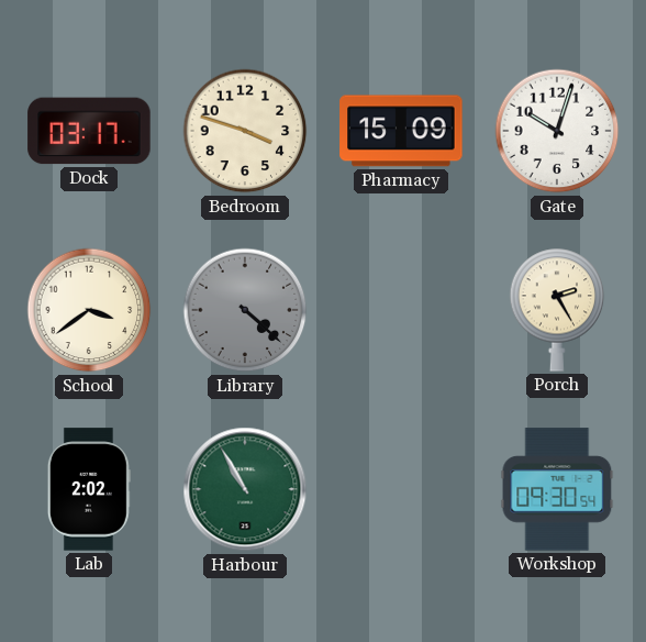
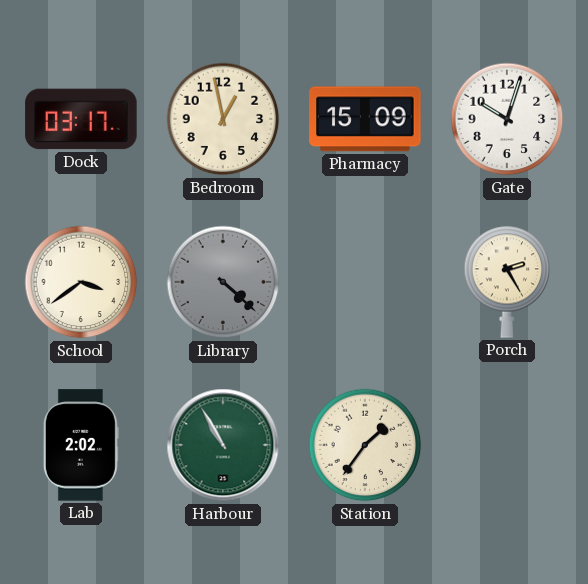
Bedroom: 3:48 -> 12:58 (223, 119)
Station: none -> 1:36 (365, 445)
Workshop: 09:30 -> none (557, 489)
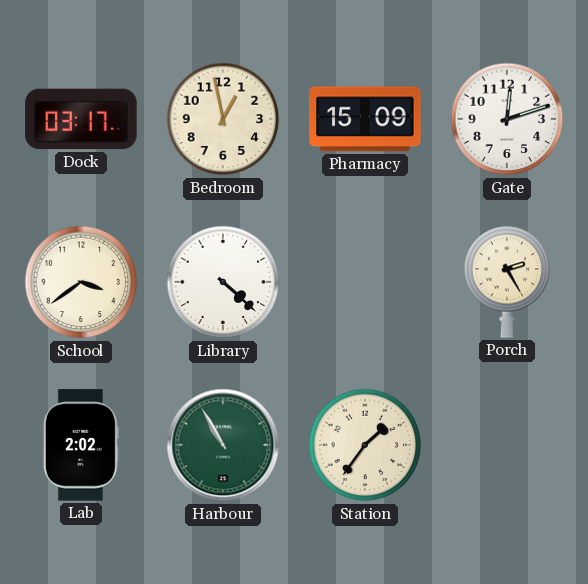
Gate: 10:03 -> 12:12 (507, 119)
Library dial: grey -> white (223, 282)
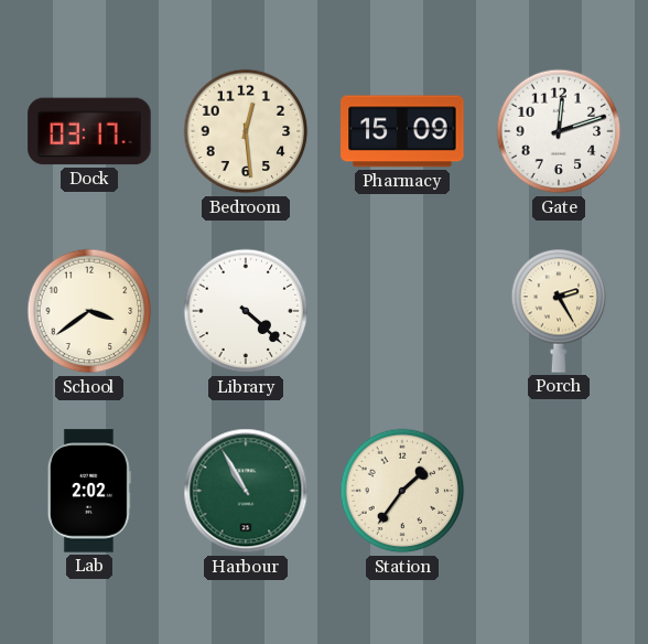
Bedroom: 12:58 -> 12:29 (246, 131)
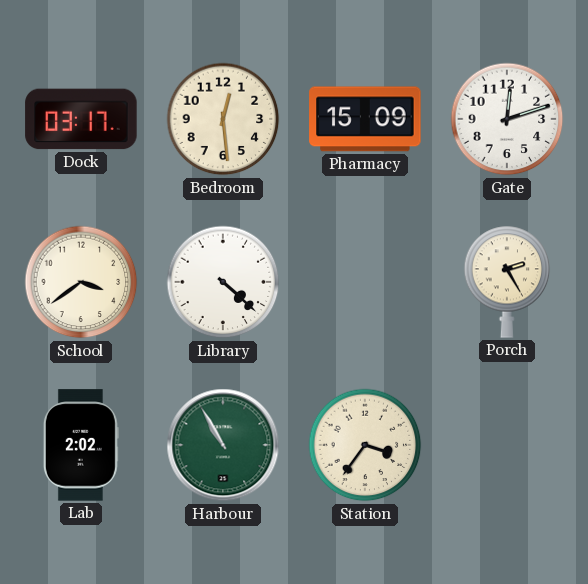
Station: 1:36 -> 3:36 (365, 445)
